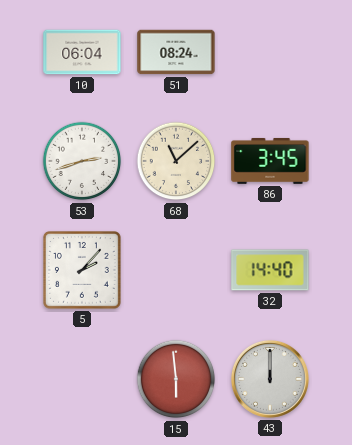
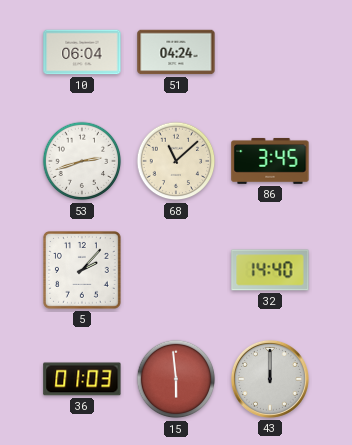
51: 08:24 -> 04:24 (176, 52)
36: none -> 01:03 (82, 379)
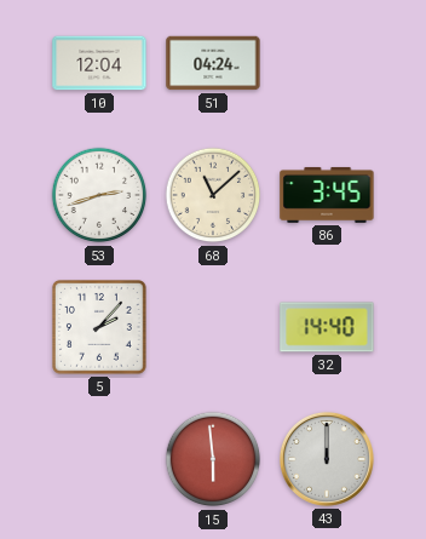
10: 06:04 -> 12:04 (99, 63)
36: 01:03 -> none (82, 379)
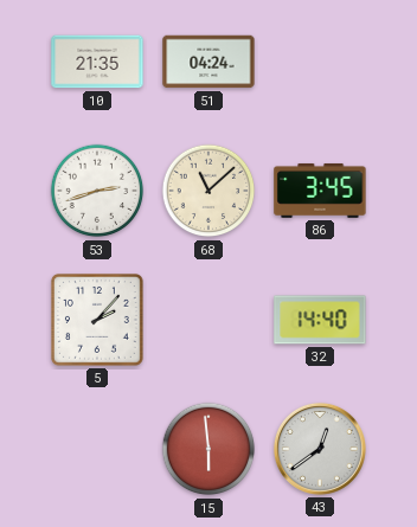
10: 12:04 -> 21:35 (97, 62)
43: 12:00 -> 12:39 (320, 449)
